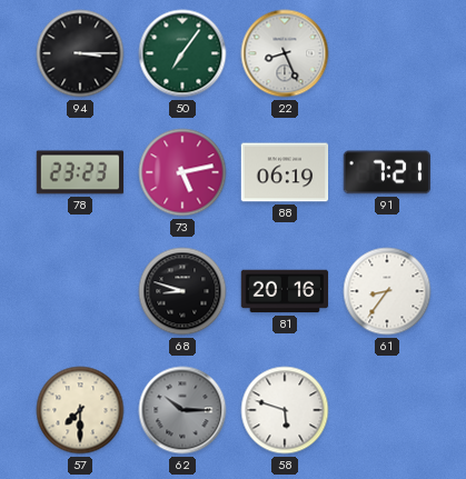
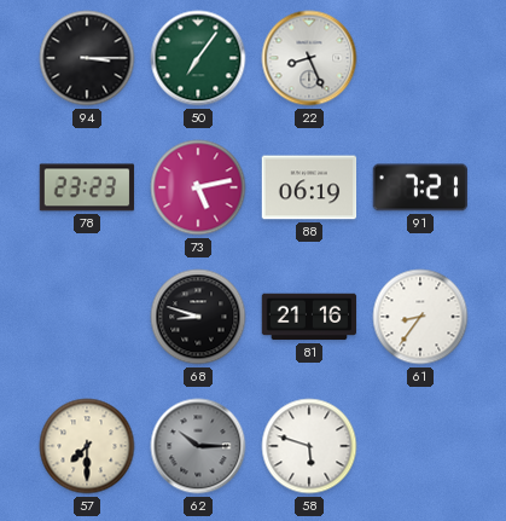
81: 20:16 -> 21:16 (309, 317)
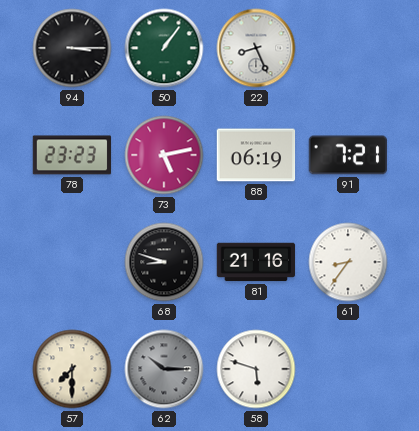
50: 7:06 -> 1:06 (164, 48)
